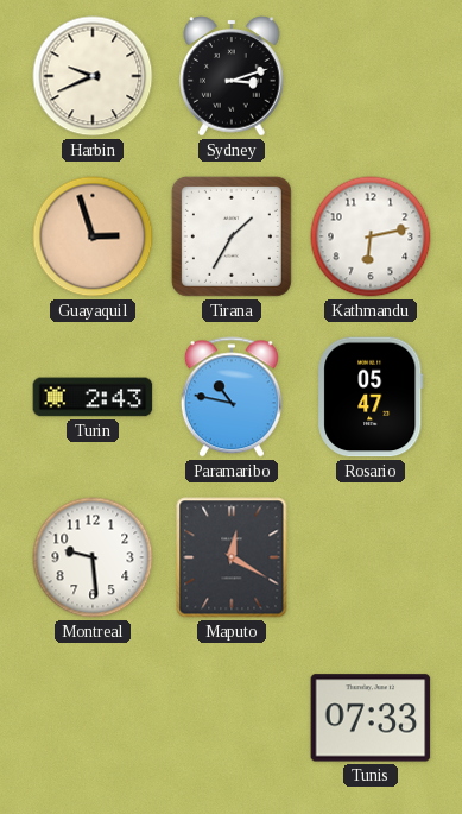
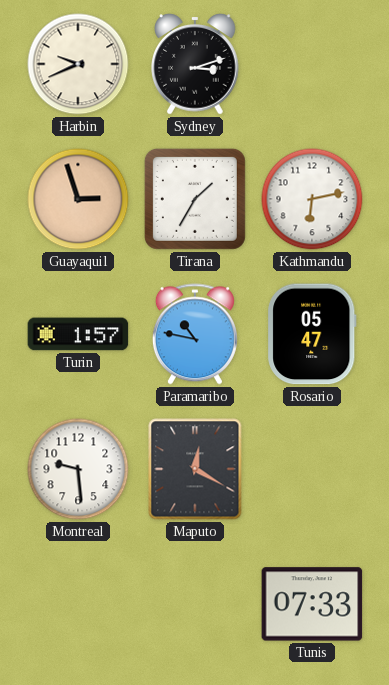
Turin: 2:43 -> 1:57 (78, 334)
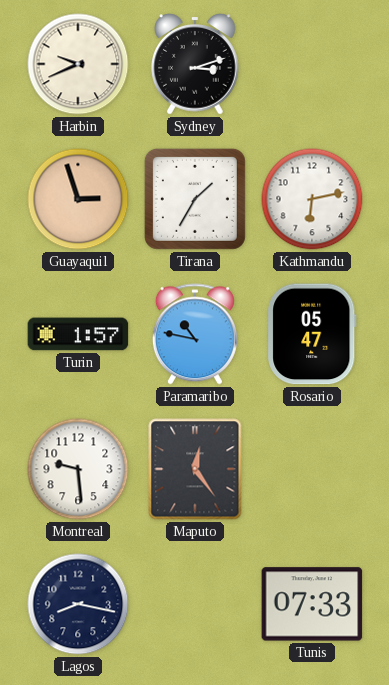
Maputo: 12:20 -> 12:24 (195, 469)
Lagos: none -> 8:17 (78, 604)
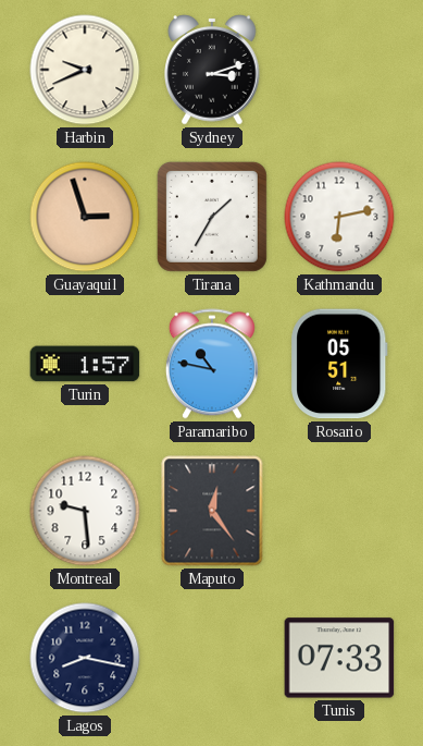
Rosario: 05:47 -> 05:51 (339, 364)
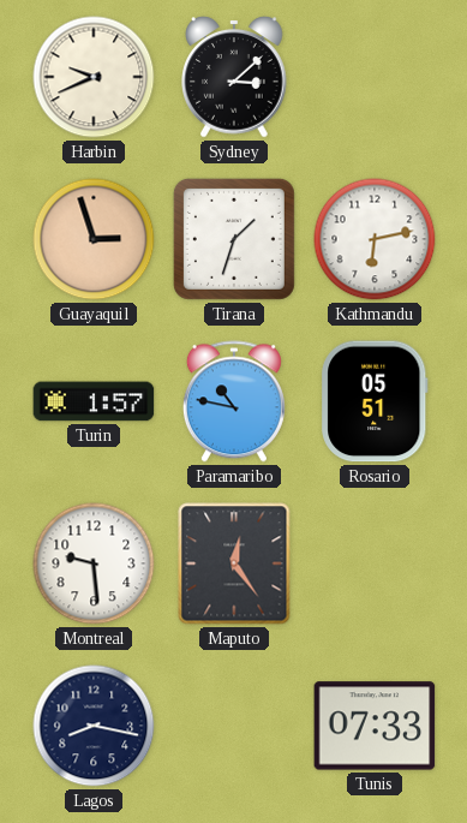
Sydney: 3:12 -> 3:08 (234, 77)
Tirana: 1:35 -> 1:33 (234, 239)
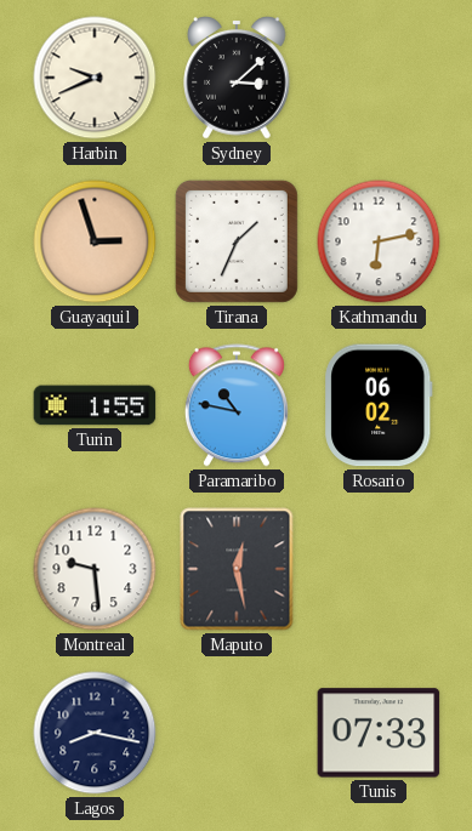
Tirana: 1:33 -> 1:34 (237, 241)
Turin: 1:57 -> 1:55 (95, 405)
Rosario: 05:51 -> 06:02 (379, 405)
Maputo: 12:24 -> 12:28 (237, 569)
